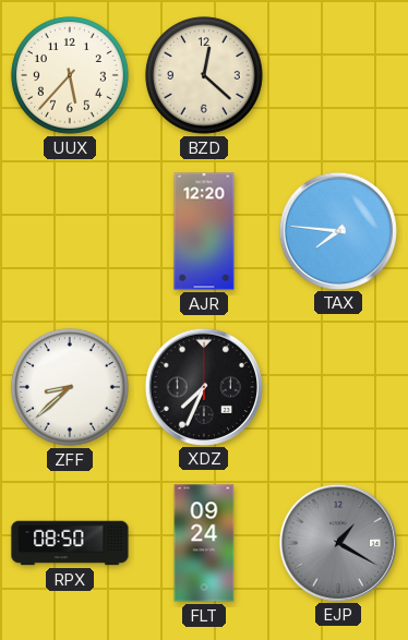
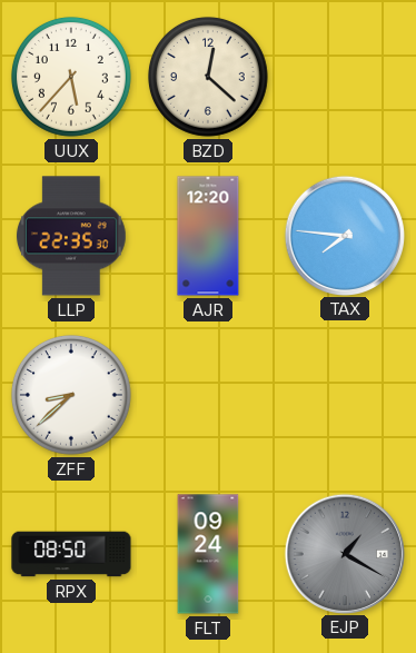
LLP: none -> 22:35 (71, 236)
XDZ: 7:34 -> none (203, 386)
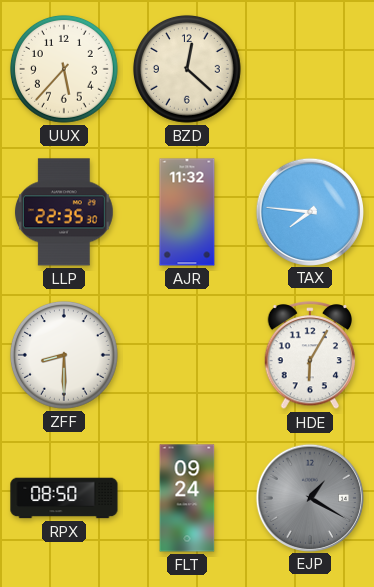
AJR: 12:20 -> 11:32 (187, 212)
ZFF: 8:38 -> 8:30 (64, 355)
HDE: none -> 6:05 (310, 356)
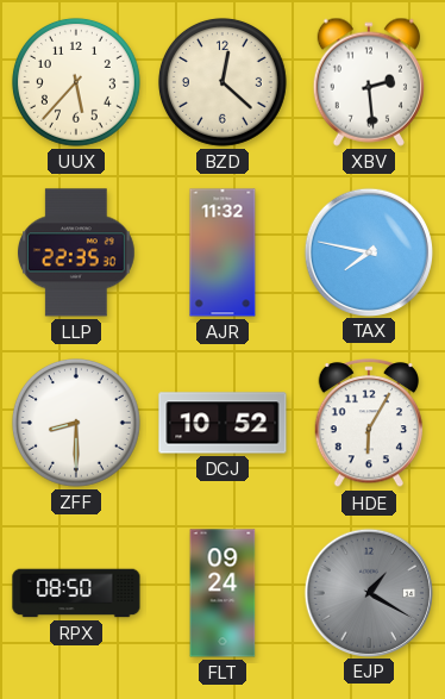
XBV: none -> 2:29 (369, 82)
TAX: 7:46 -> 7:47 (368, 251)
DCJ: none -> 10:52 (223, 423)
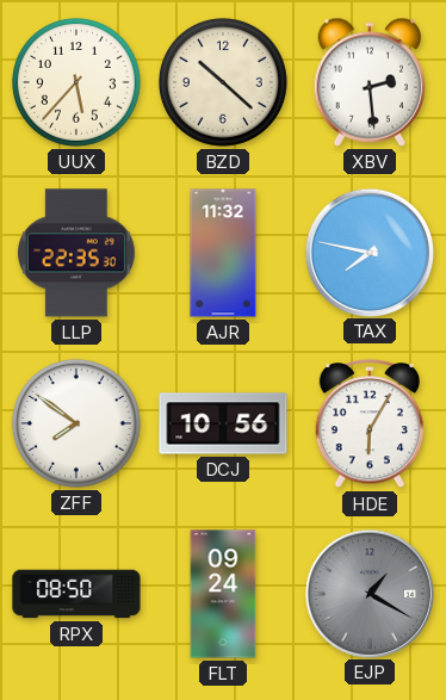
BZD: 12:22 -> 10:22 (223, 82)
ZFF: 8:30 -> 7:51 (76, 423)
DCJ: 10:52 -> 10:56 (223, 423)
